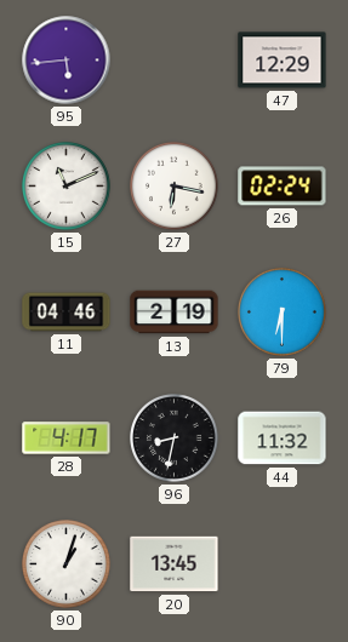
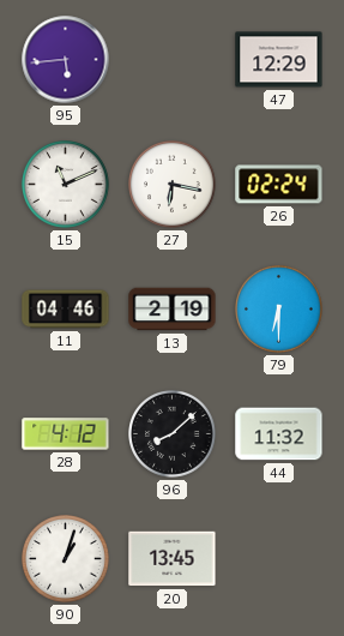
28: 4:17 -> 4:12 (66, 434)
96: 8:32 -> 8:08 (173, 434)
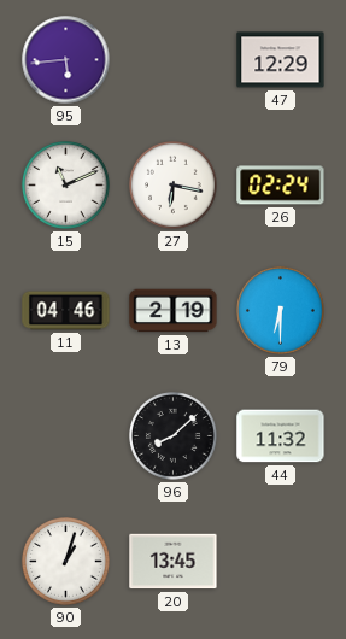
28: 4:12 -> none (66, 434)
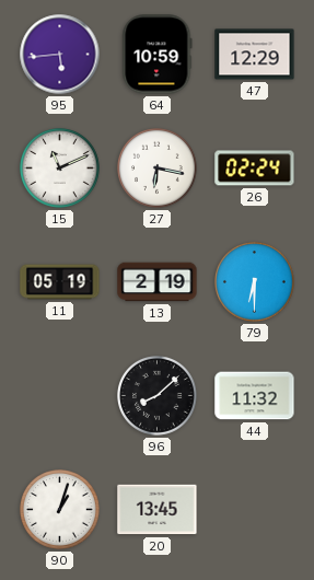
64: none -> 10:59 (158, 55)
11: 04:46 -> 05:19 (60, 282)
